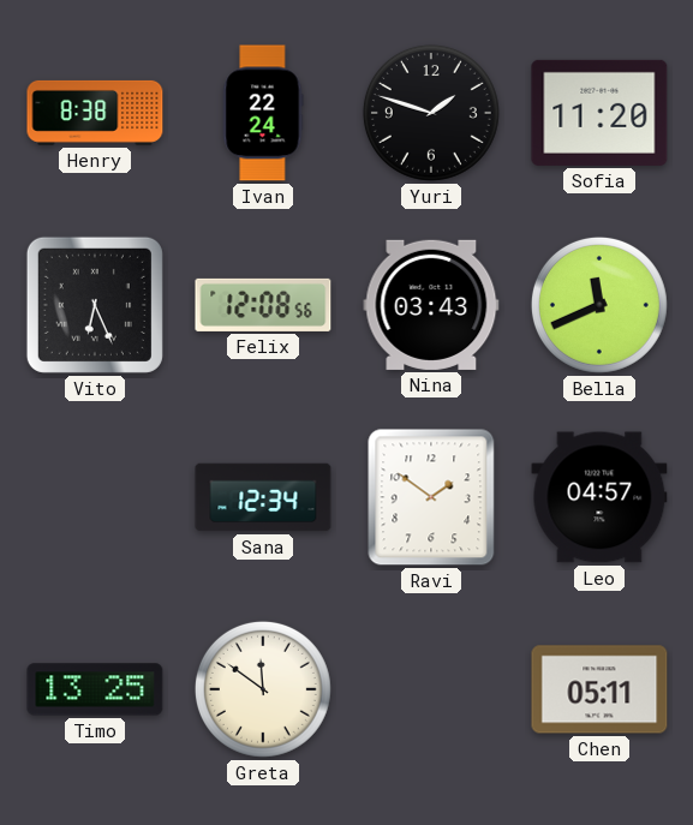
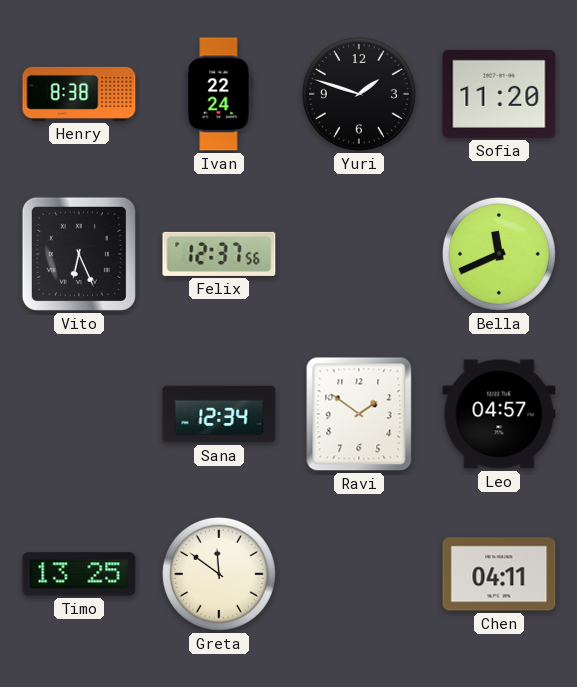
Felix: 12:08 -> 12:37 (219, 254)
Nina: 03:43 -> none (431, 305)
Chen: 05:11 -> 04:11 (499, 574)
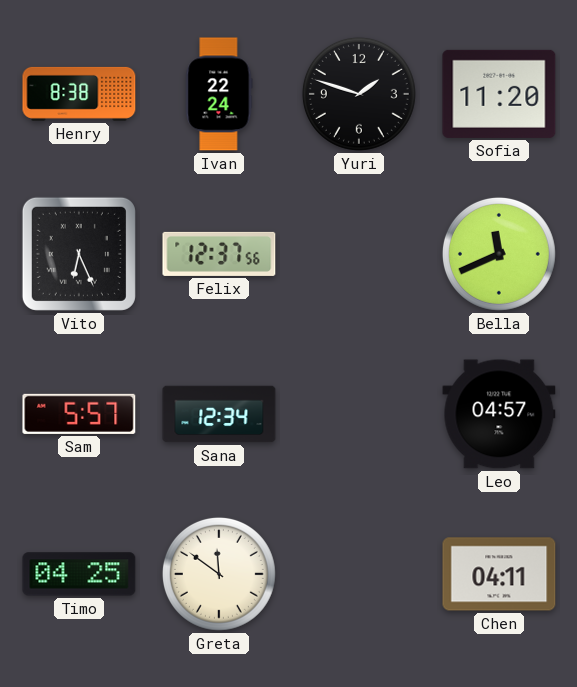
Sam: none -> 5:57 (79, 414)
Ravi: 1:51 -> none (359, 414)
Timo: 13:25 -> 04:25 (79, 574)
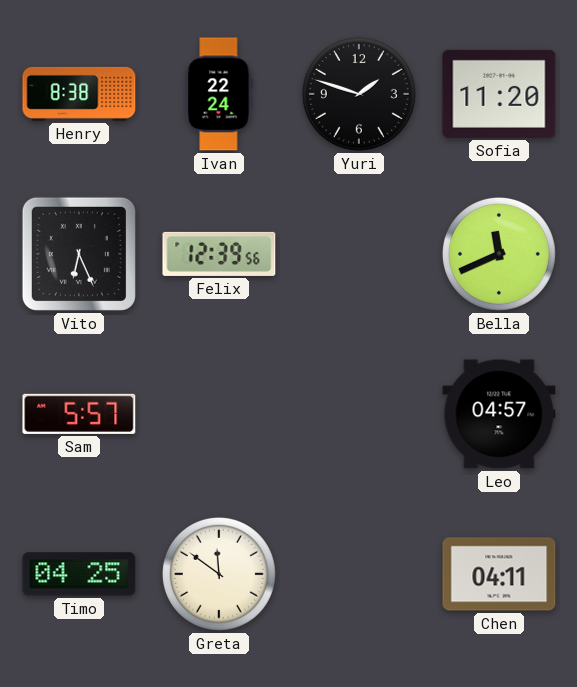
Felix: 12:37 -> 12:39 (219, 254)
Sana: 12:34 -> none (219, 414)
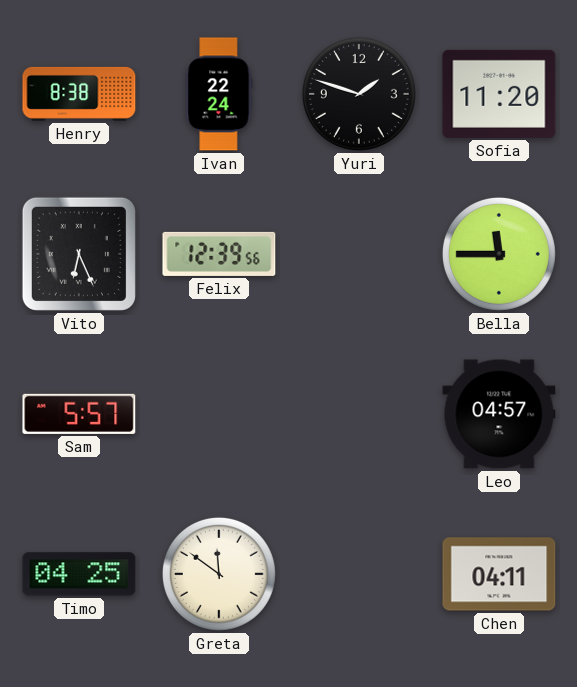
Bella: 11:41 -> 11:45 (499, 254)
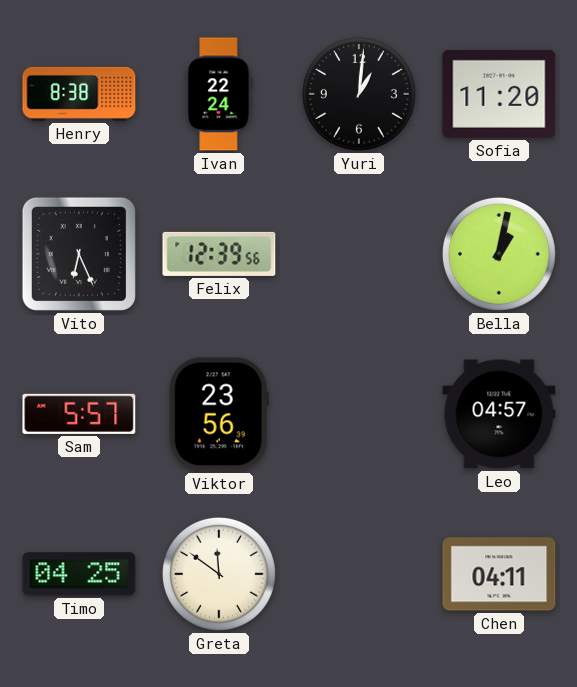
Yuri: 1:48 -> 1:01 (359, 94)
Bella: 11:45 -> 1:02 (499, 254)
Viktor: none -> 23:56 (219, 414)
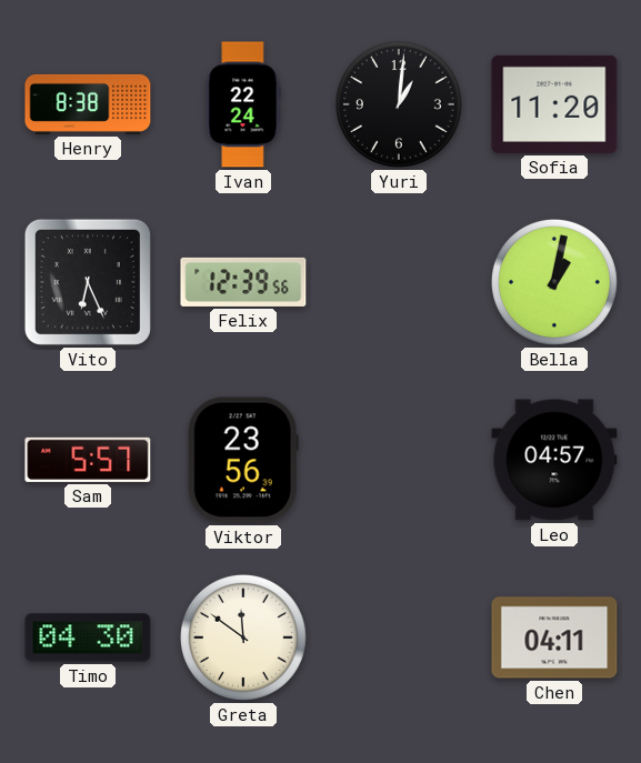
Timo: 04:25 -> 04:30 (88, 637)
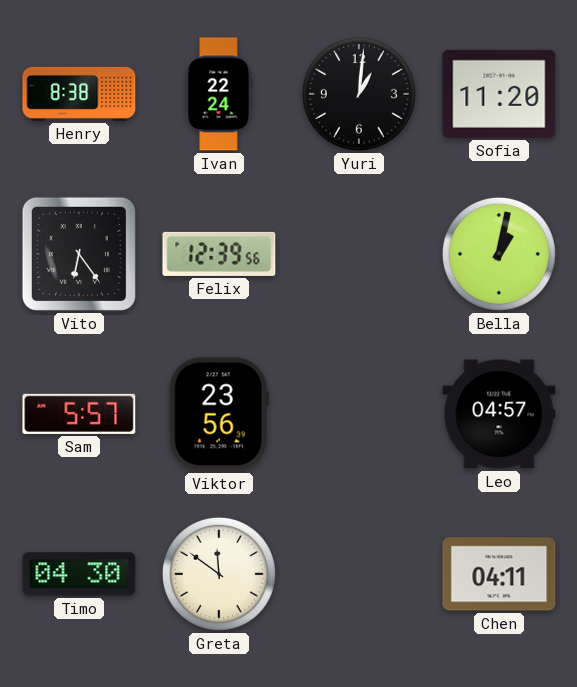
Vito: 6:26 -> 6:24 (79, 254)
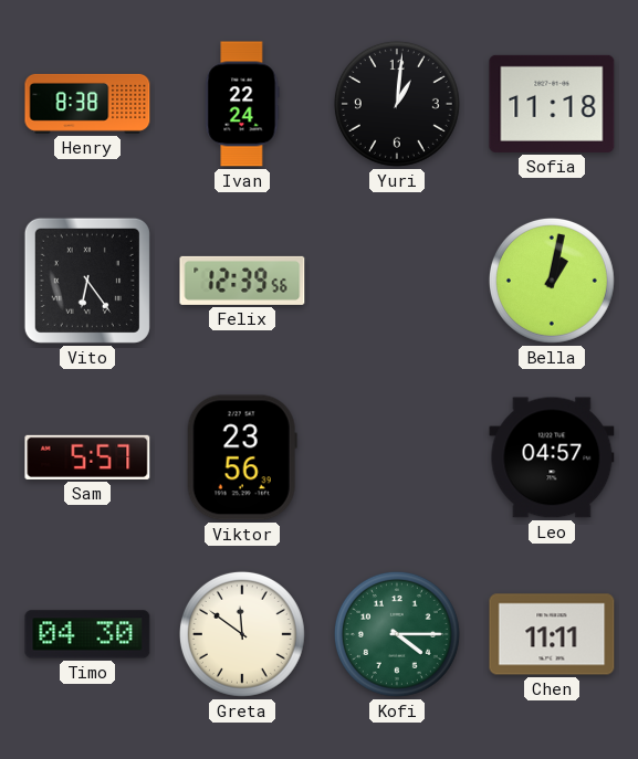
Sofia: 11:20 -> 11:18 (552, 104)
Kofi: none -> 4:15 (397, 634)
Chen: 04:11 -> 11:11 (552, 634)
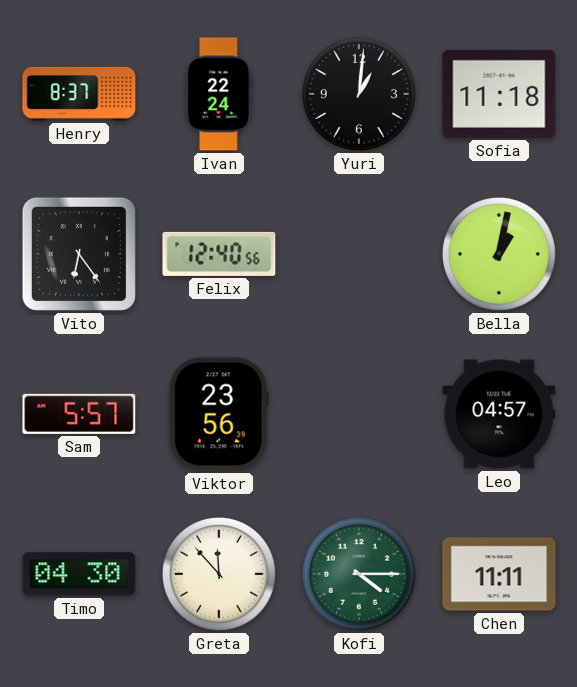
Henry: 8:38 -> 8:37 (79, 94)
Felix: 12:39 -> 12:40 (219, 254)
Greta: 11:51 -> 11:53 (219, 574)
